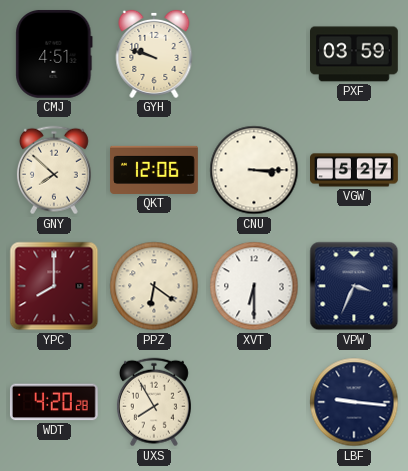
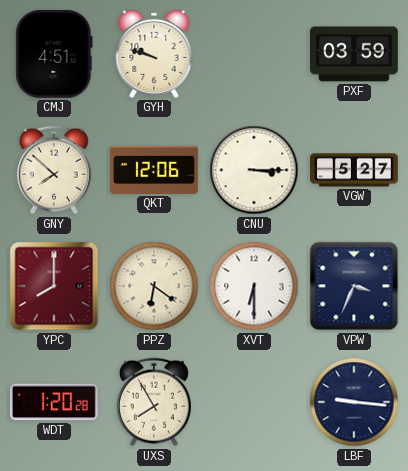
WDT: 4:20 -> 1:20 (54, 402)
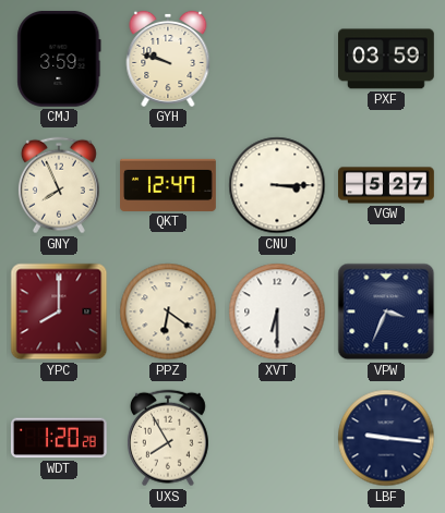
CMJ: 4:51 -> 3:59 (59, 59)
GNY: 7:52 -> 7:56 (59, 185)
QKT: 12:06 -> 12:47 (168, 185)
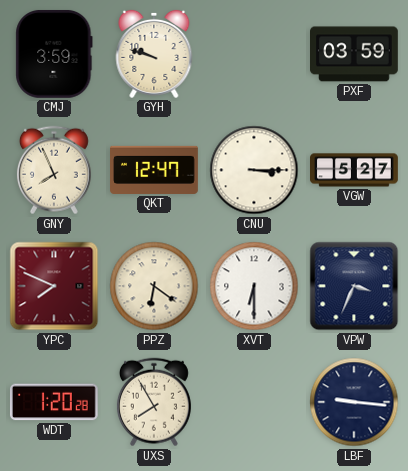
YPC: 8:00 -> 7:49 (54, 286)
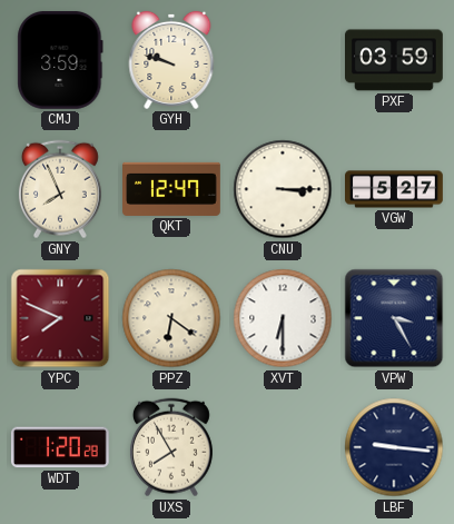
VPW: 3:34 -> 3:25 (394, 318)
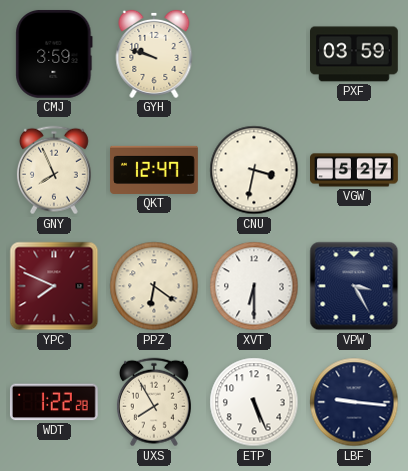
CNU: 3:15 -> 3:32 (254, 170)
WDT: 1:20 -> 1:22 (54, 402)
ETP: none -> 5:26 (254, 402)
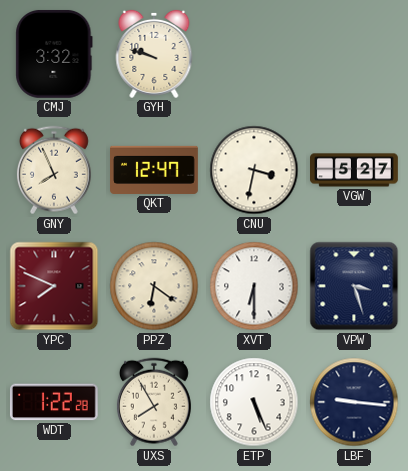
CMJ: 3:59 -> 3:32 (54, 54)
PXF: 03:59 -> none (355, 54)
VPW: 3:25 -> 3:27 (354, 286)
